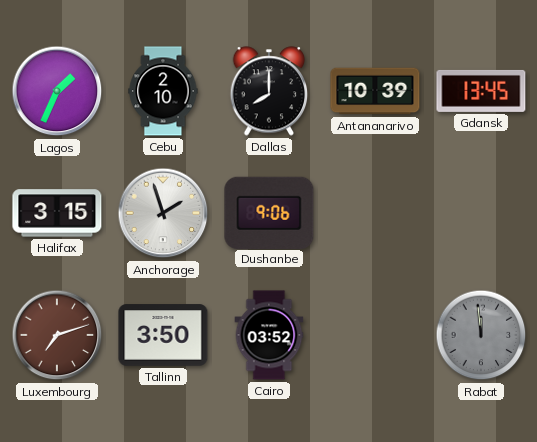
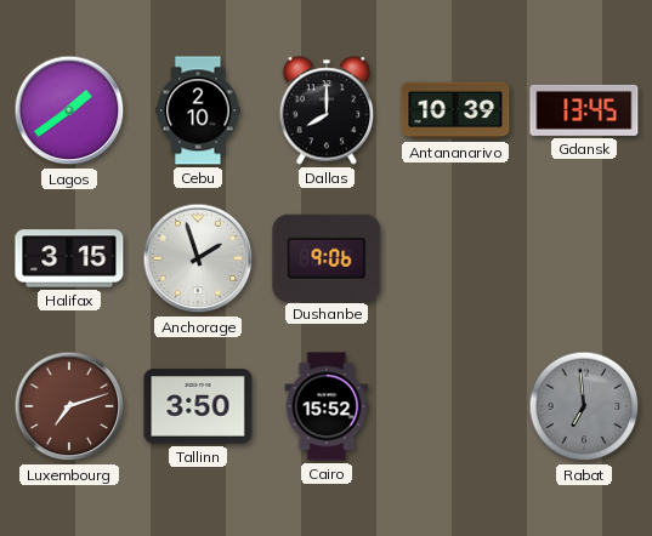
Lagos: 1:34 -> 1:39 (69, 110)
Cairo: 03:52 -> 15:52 (327, 406)
Rabat: 11:59 -> 6:59 (584, 406)
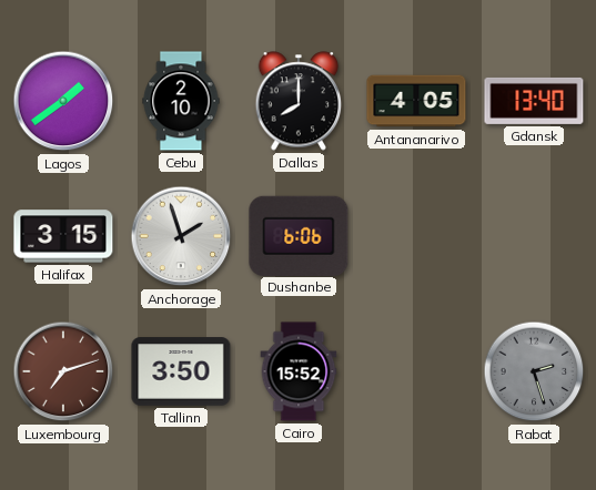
Antananarivo: 10:39 -> 4:05 (416, 101)
Gdansk: 13:45 -> 13:40 (534, 101)
Dushanbe: 9:06 -> 6:06 (299, 235)
Rabat: 6:59 -> 2:27 (534, 371)
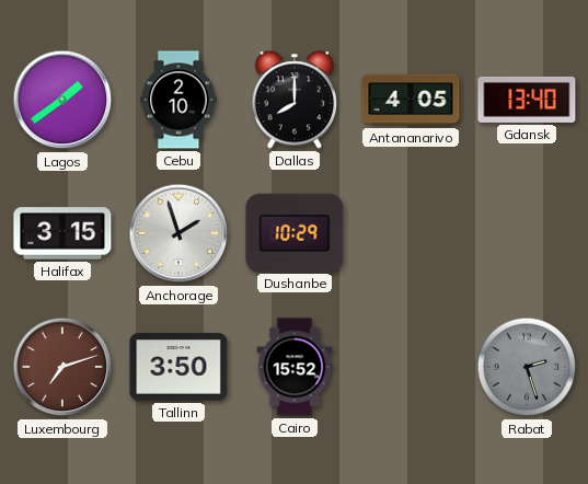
Dushanbe: 6:06 -> 10:29 (295, 232)
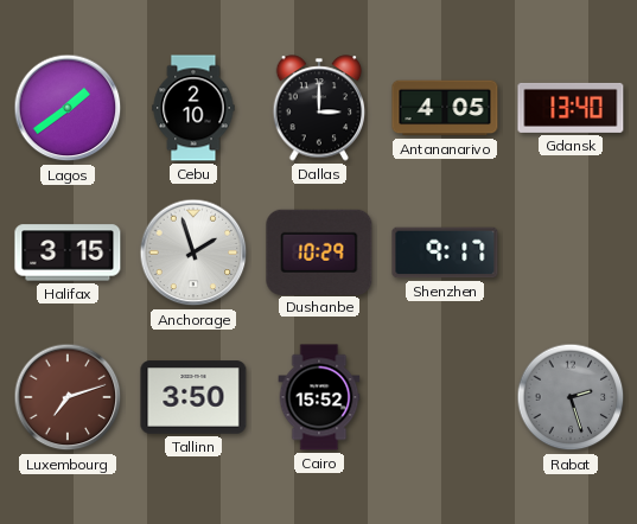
Dallas: 8:00 -> 3:00 (319, 108)
Shenzhen: none -> 9:17 (445, 253)
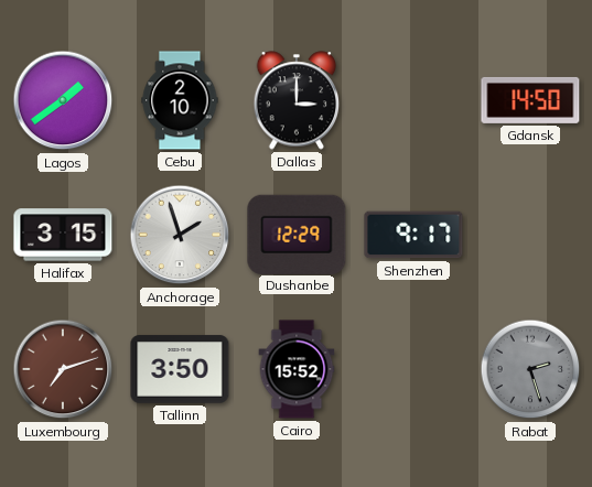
Antananarivo: 4:05 -> none (445, 108)
Gdansk: 13:40 -> 14:50 (530, 100)
Dushanbe: 10:29 -> 12:29 (297, 234)
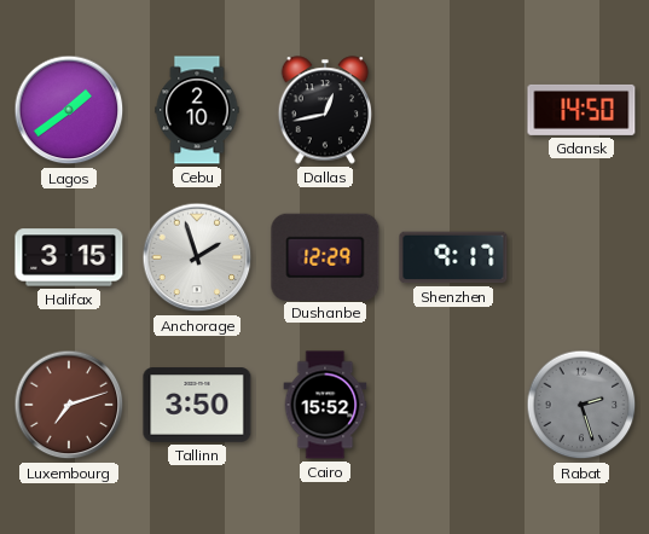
Dallas: 3:00 -> 12:43 (325, 110)
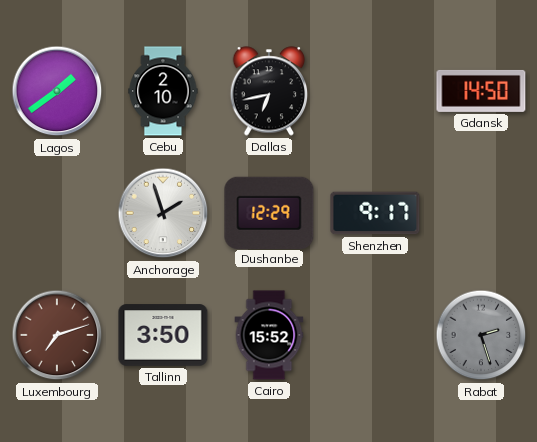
Dallas: 12:43 -> 6:43 (269, 91)
Halifax: 3:15 -> none (69, 257)
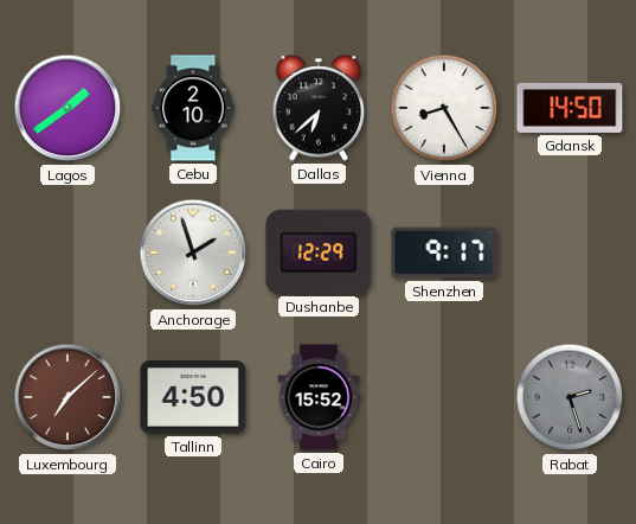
Dallas: 6:43 -> 6:38 (319, 108)
Vienna: none -> 8:25 (444, 108)
Luxembourg: 7:12 -> 7:08 (68, 397)
Tallinn: 3:50 -> 4:50 (193, 397)
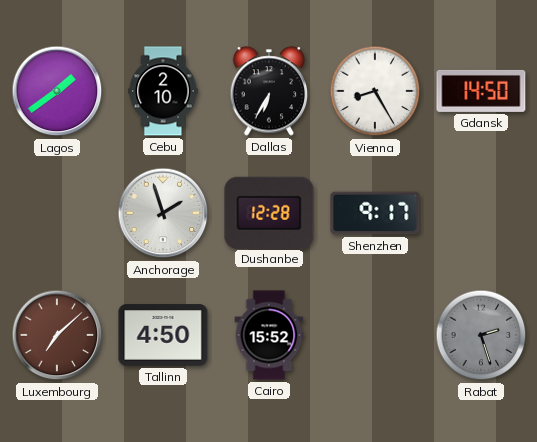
Dallas: 6:38 -> 6:35 (269, 91)
Dushanbe: 12:29 -> 12:28 (269, 212)
